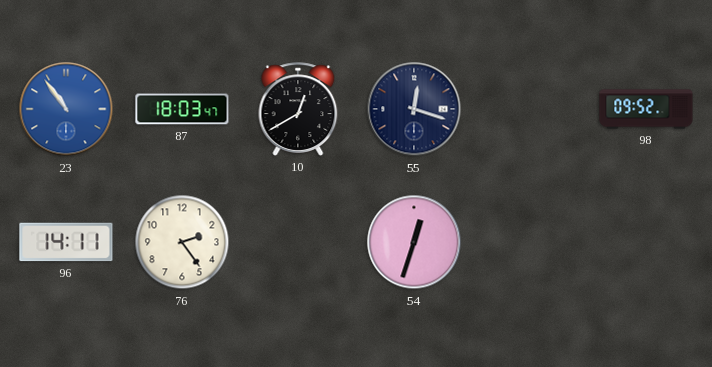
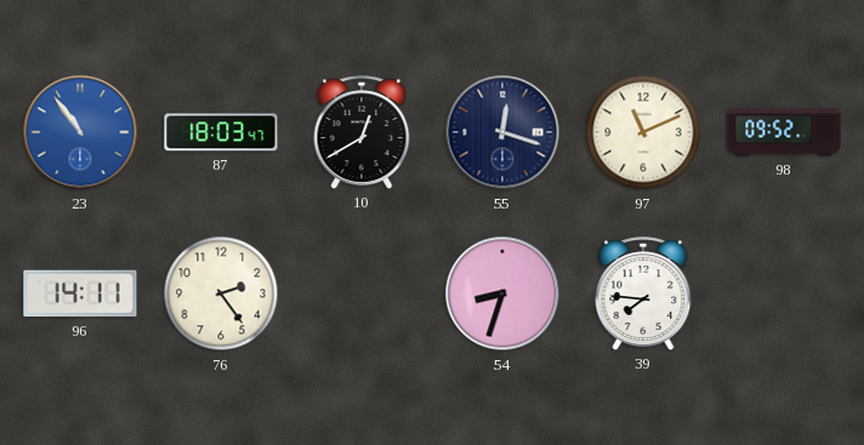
97: none -> 11:11 (643, 132)
54: 12:33 -> 8:33 (502, 293)
39: none -> 7:46 (643, 293)
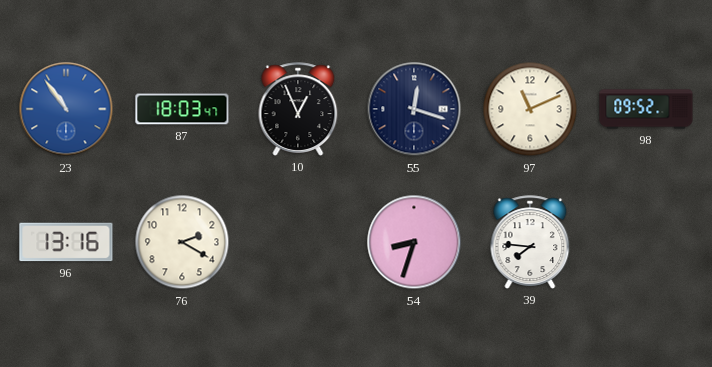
10: 12:40 -> 12:56 (298, 109)
96: 14:11 -> 13:16 (66, 242)
76: 2:24 -> 2:20 (182, 242)
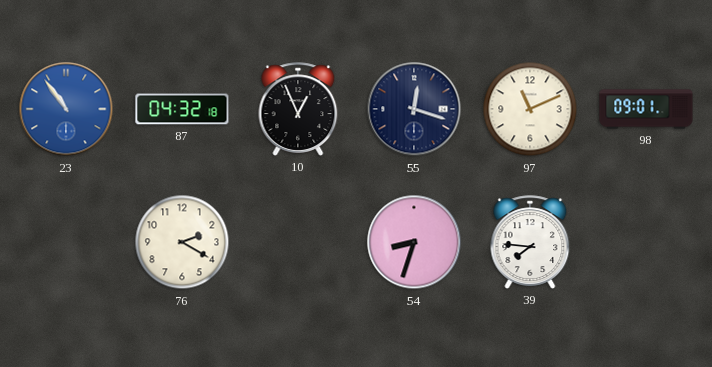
87: 18:03 -> 04:32 (182, 109)
98: 09:52 -> 09:01 (646, 109)
96: 13:16 -> none (66, 242)
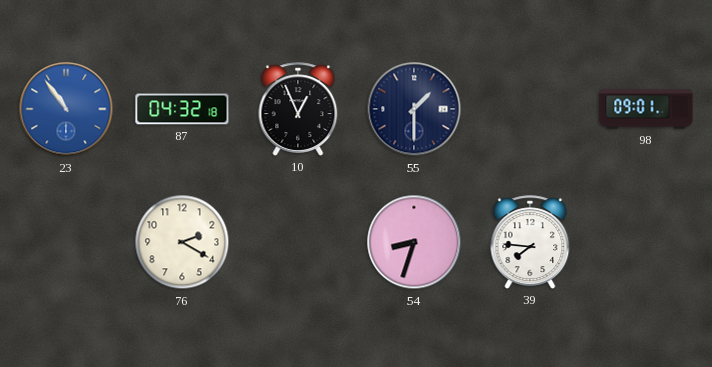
55: 12:18 -> 1:30 (414, 109)
97: 11:11 -> none (530, 109)
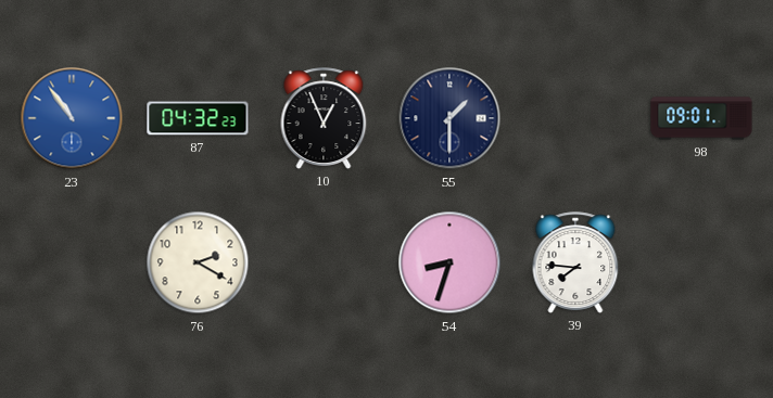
87: 04:32:18 -> 04:32:23 (198, 118)
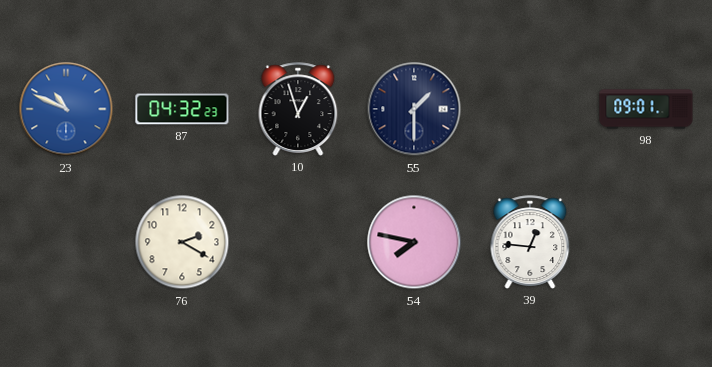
23: 10:54 -> 10:49 (66, 109)
10: 12:56 -> 12:57 (298, 109)
54: 8:33 -> 7:47 (414, 242)
39: 7:46 -> 12:46 (530, 242)
